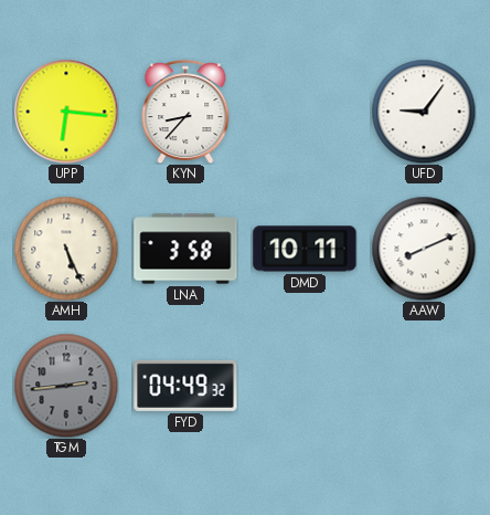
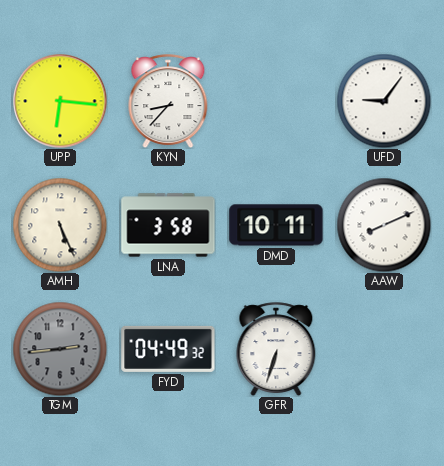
GFR: none -> 6:33 (276, 349)
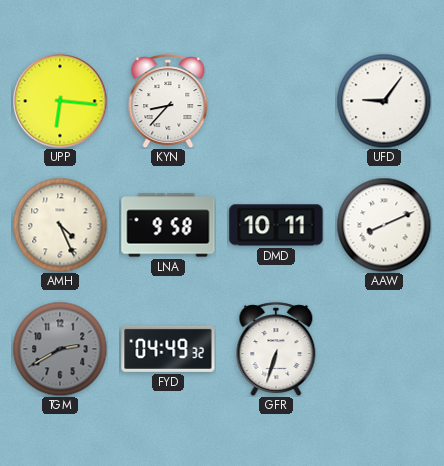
AMH: 5:26 -> 4:26 (60, 225)
LNA: 3:58 -> 9:58 (168, 225)
TGM: 2:44 -> 2:40 (60, 349)
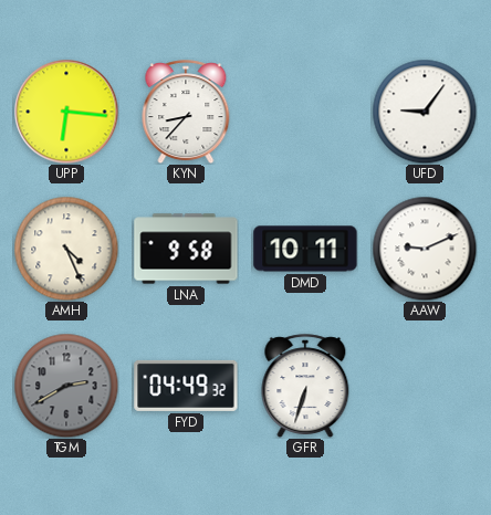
AAW: 8:11 -> 9:11 (425, 249)
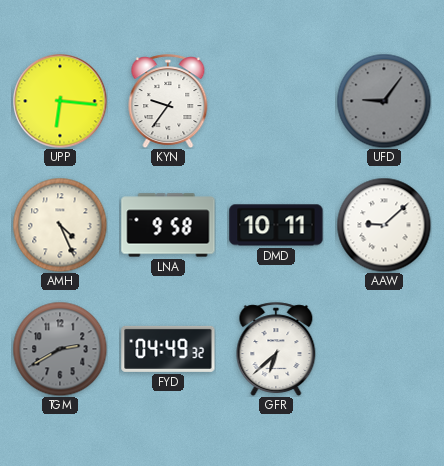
KYN: 8:37 -> 9:36 (168, 101)
UFD dial: white -> grey (384, 101)
AAW: 9:11 -> 9:08 (384, 225)
GFR: 6:33 -> 6:38 (276, 349)
